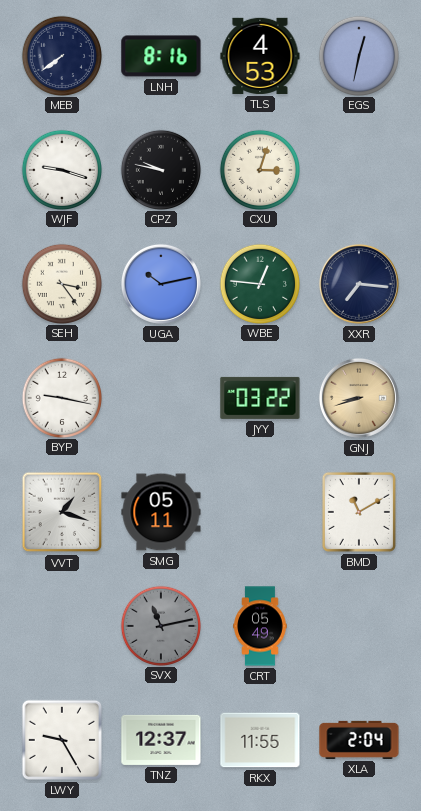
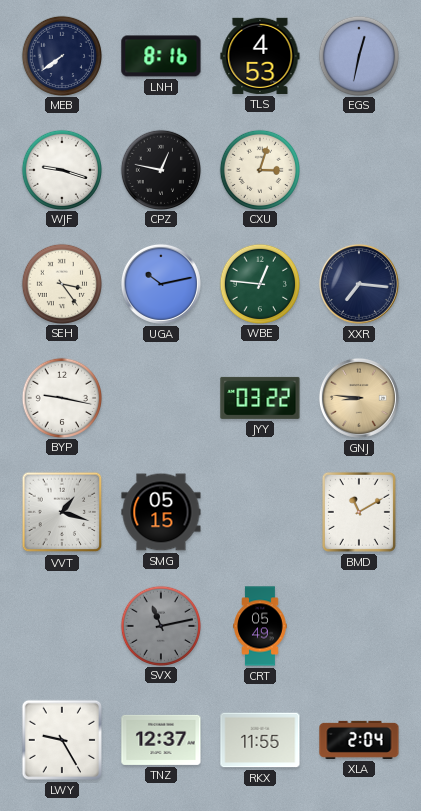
CPZ: 9:47 -> 12:47 (160, 169)
GNJ: 8:42 -> 8:46 (359, 398)
SMG: 05:11 -> 05:15 (161, 512)
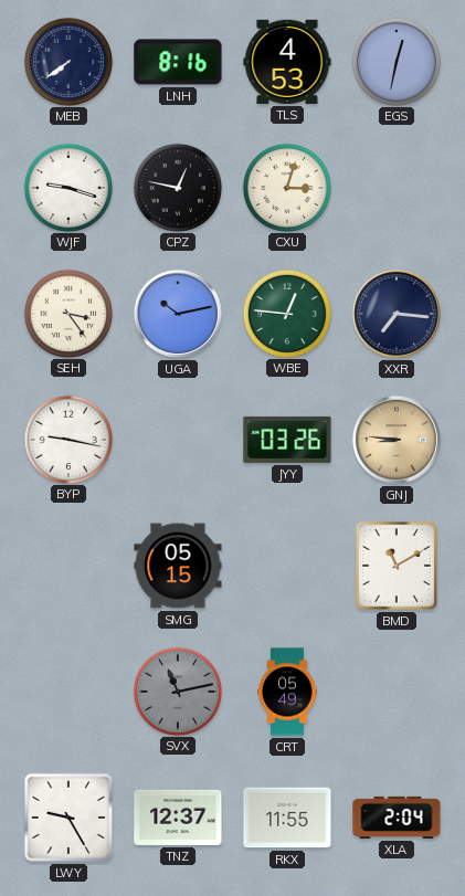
JYY: 03:22 -> 03:26 (287, 440)
VVT: 1:18 -> none (62, 512)
